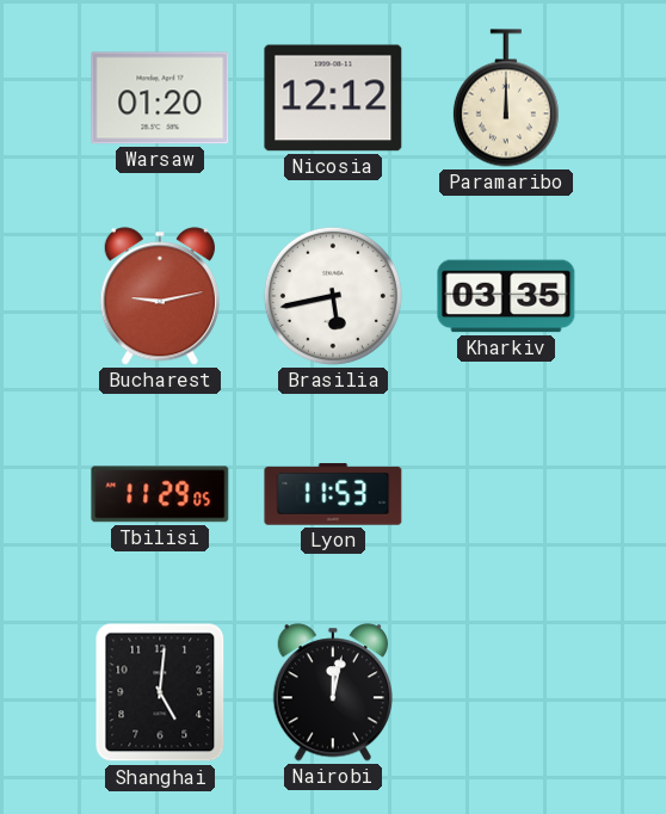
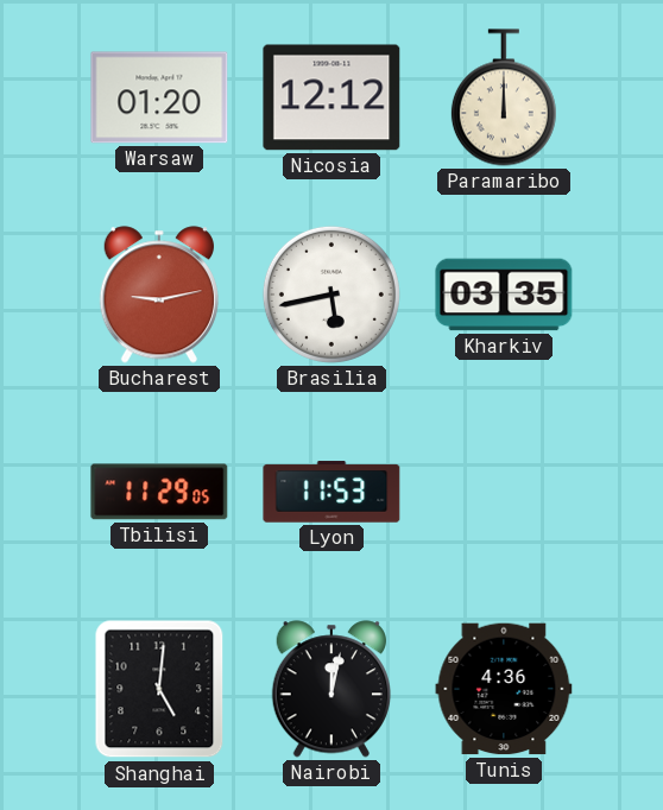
Tunis: none -> 4:36 (504, 689)
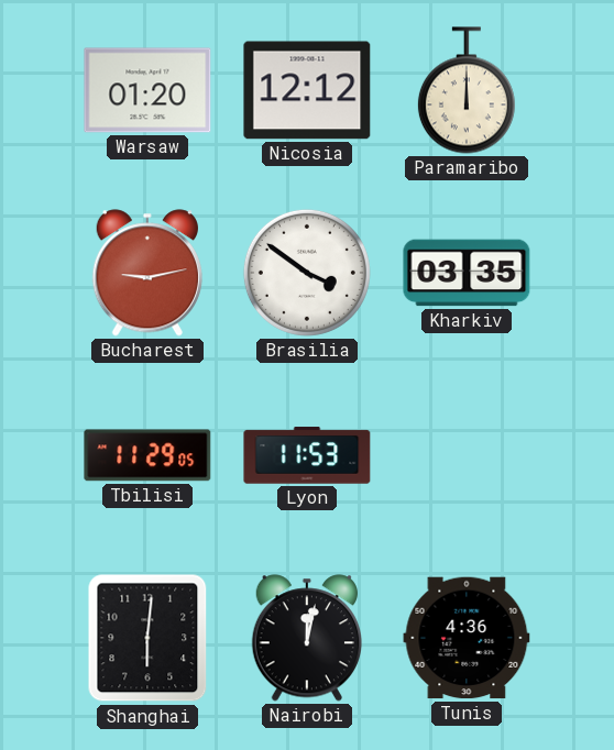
Brasilia: 5:43 -> 3:51 (307, 273)
Shanghai: 5:01 -> 6:01 (147, 638)
